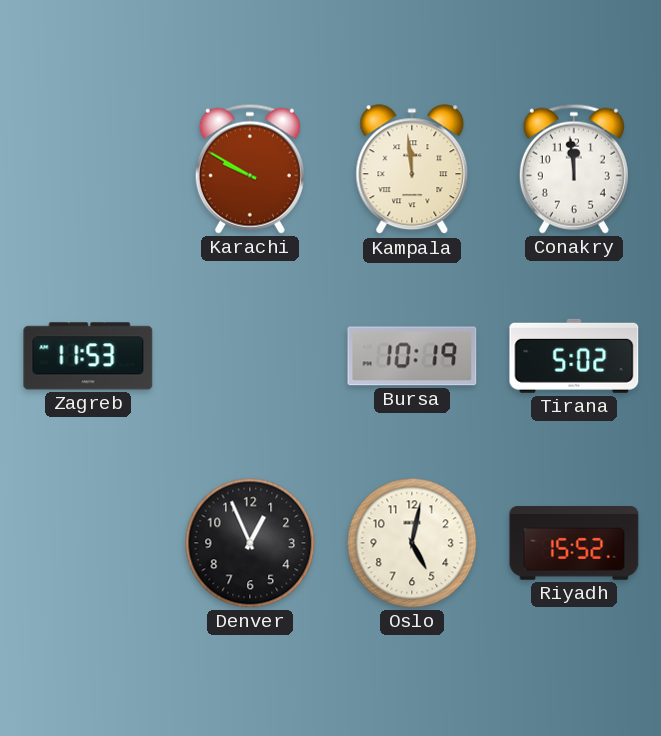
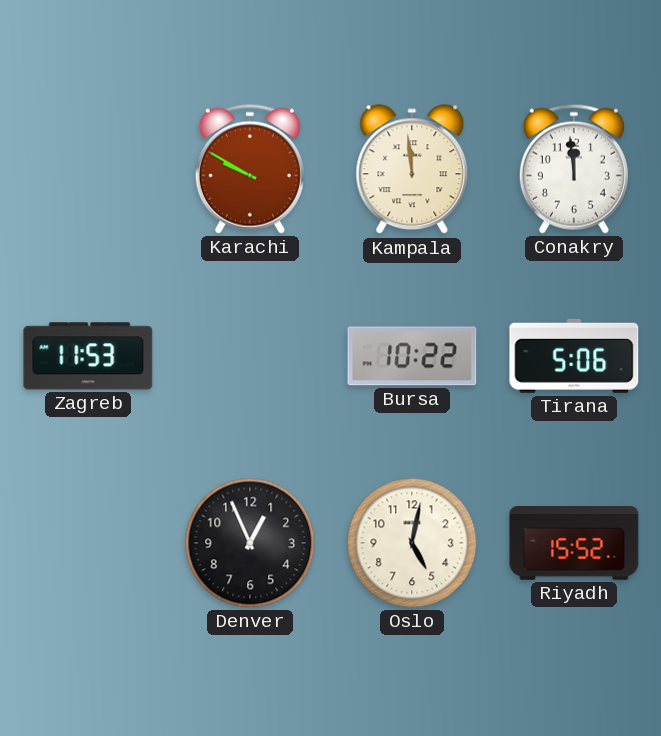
Bursa: 10:19 -> 10:22 (412, 356)
Tirana: 5:02 -> 5:06 (574, 356)
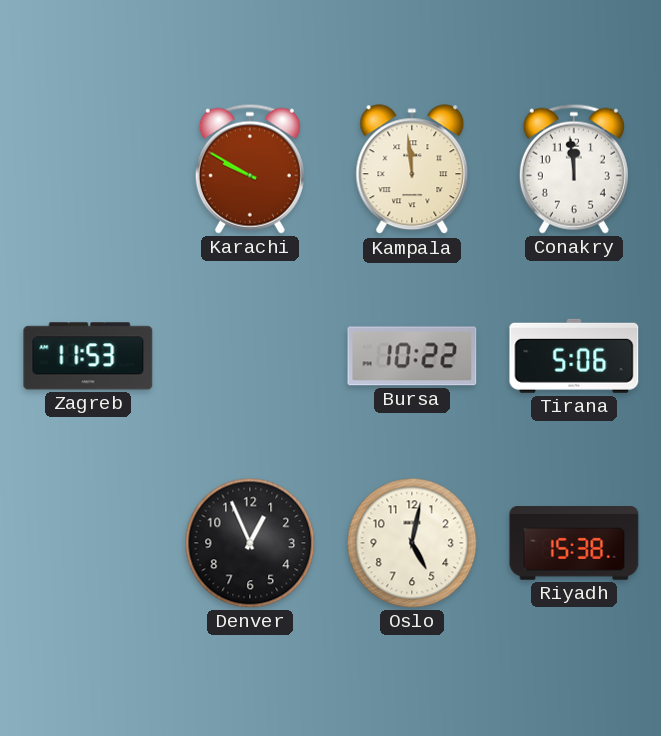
Riyadh: 15:52 -> 15:38 (574, 543)
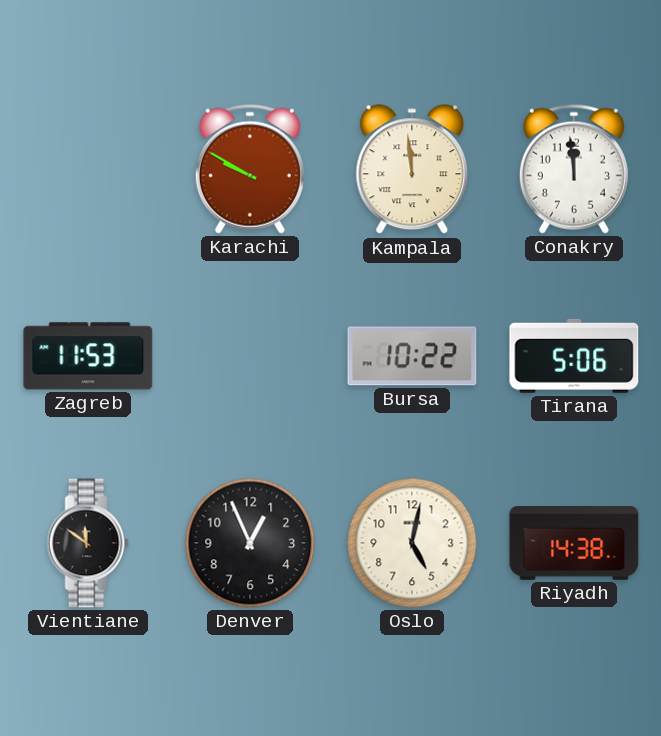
Vientiane: none -> 11:51 (88, 543)
Riyadh: 15:38 -> 14:38 (574, 543)
